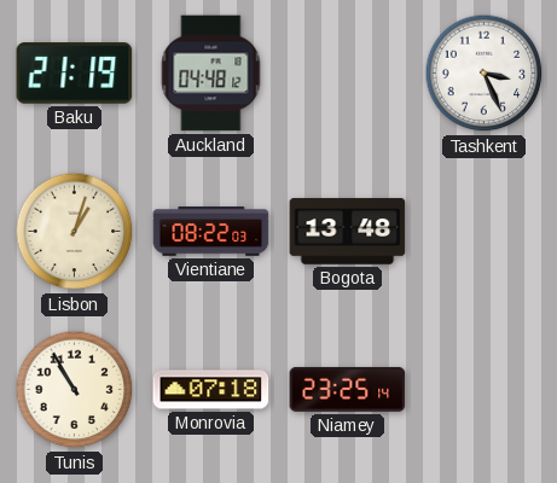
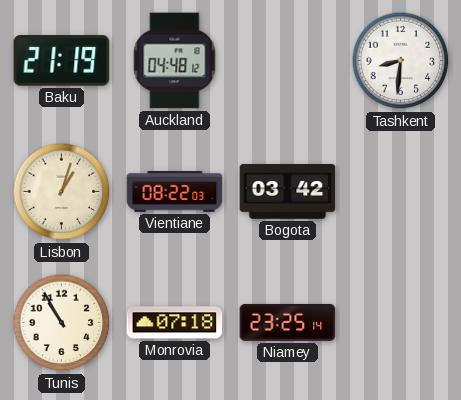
Tashkent: 3:26 -> 8:31 (401, 61)
Bogota: 13:48 -> 03:42 (288, 192)
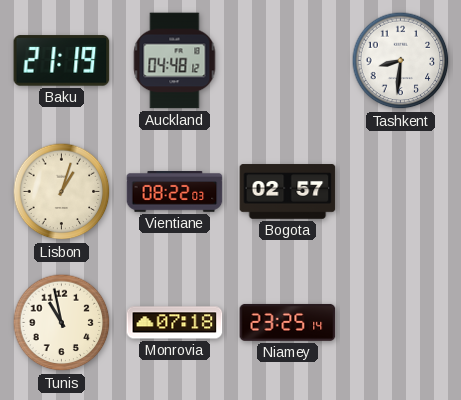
Bogota: 03:42 -> 02:57 (288, 192)
Tunis: 10:55 -> 10:58 (62, 323)
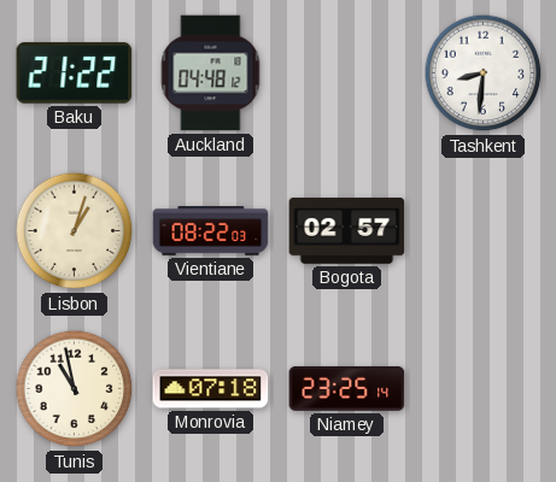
Baku: 21:19 -> 21:22 (75, 74)
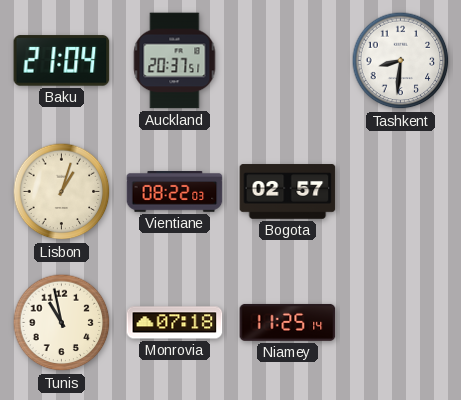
Baku: 21:22 -> 21:04 (62, 61)
Auckland: 04:48 -> 20:37 (175, 61)
Niamey: 23:25 -> 11:25 (288, 322)
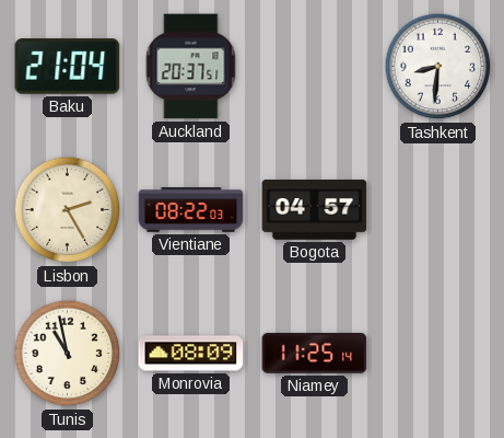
Lisbon: 1:03 -> 2:25 (68, 210)
Bogota: 02:57 -> 04:57 (315, 210)
Monrovia: 07:18 -> 08:09 (191, 354)
